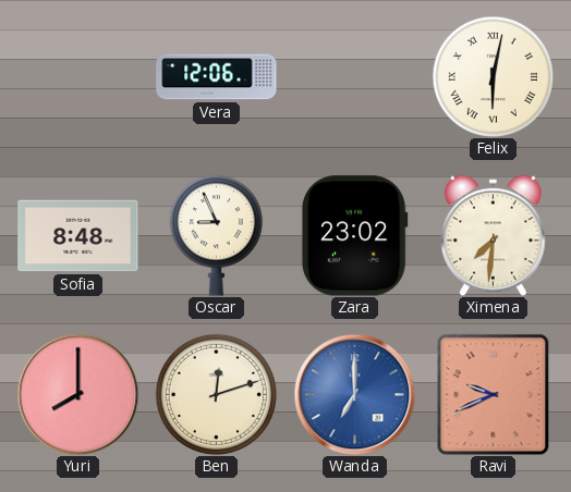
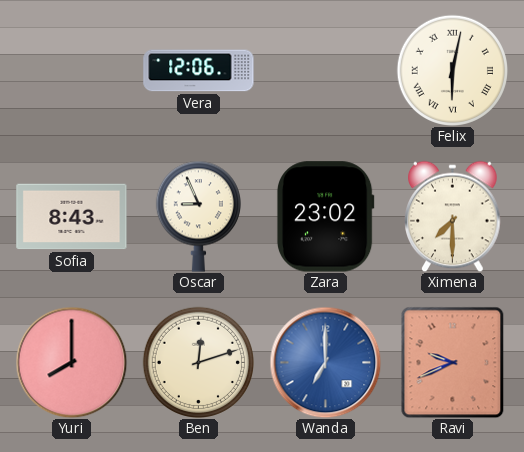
Sofia: 8:48 -> 8:43 (72, 217)
Ximena: 7:31 -> 7:30 (453, 216)
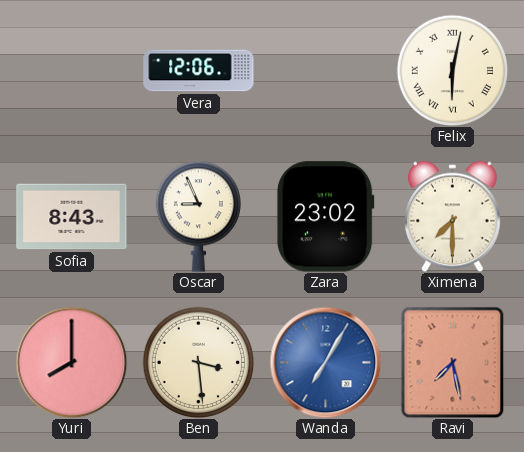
Ben: 12:12 -> 3:29 (198, 362)
Wanda: 7:00 -> 7:05 (325, 362)
Ravi: 9:41 -> 7:28 (453, 362)
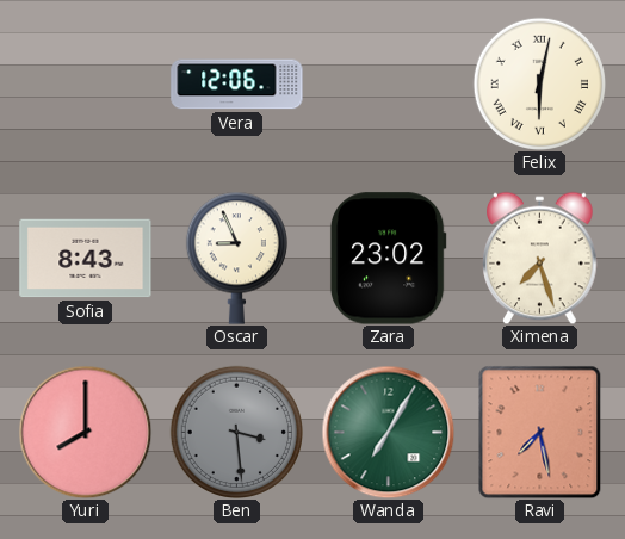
Ximena: 7:30 -> 7:27 (540, 258)
Ben dial: cream -> grey (236, 432)
Wanda dial: blue -> green (388, 432)
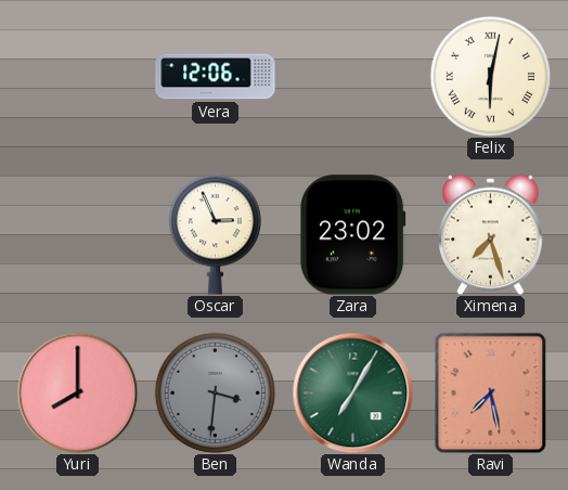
Sofia: 8:43 -> none (86, 259)
Oscar: 8:56 -> 2:56 (215, 234)
Ben: 3:29 -> 3:31 (215, 392)
